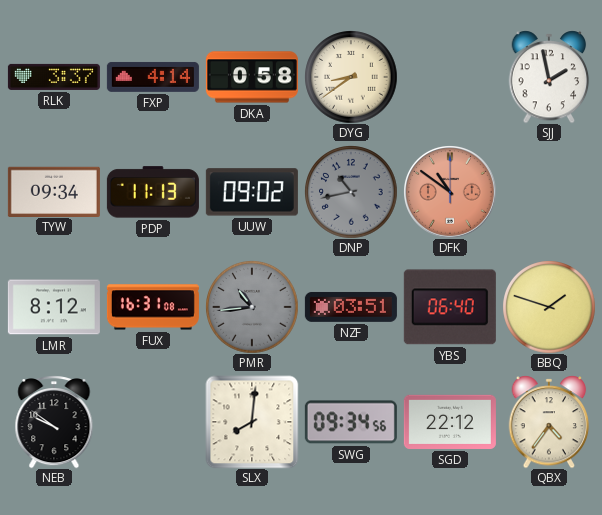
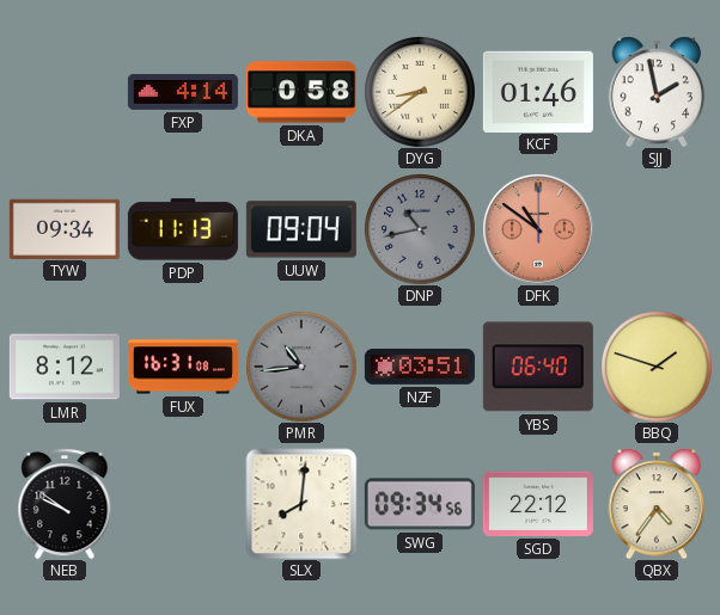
RLK: 3:37 -> none (54, 77)
KCF: none -> 01:46 (538, 91)
UUW: 09:02 -> 09:04 (301, 229)
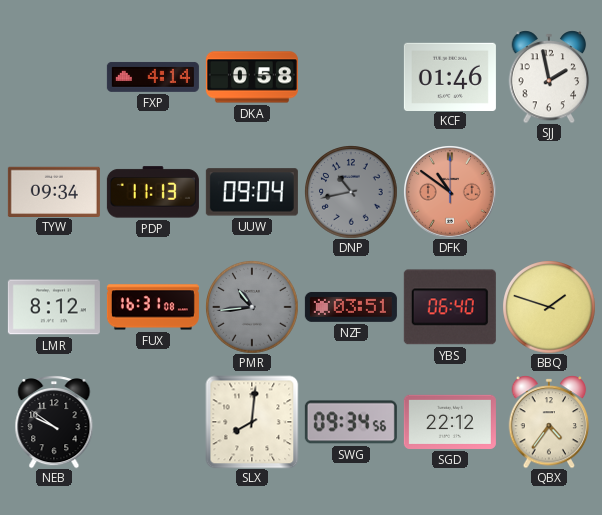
DYG: 8:39 -> none (420, 92)
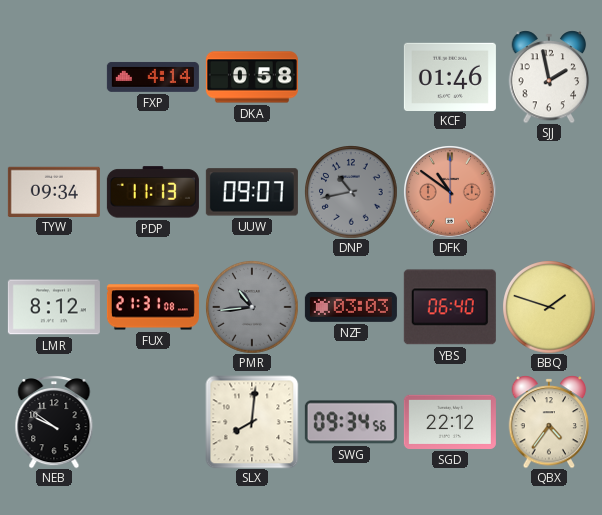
UUW: 09:04 -> 09:07 (252, 192)
FUX: 16:31 -> 21:31 (153, 307)
NZF: 03:51 -> 03:03 (351, 307)
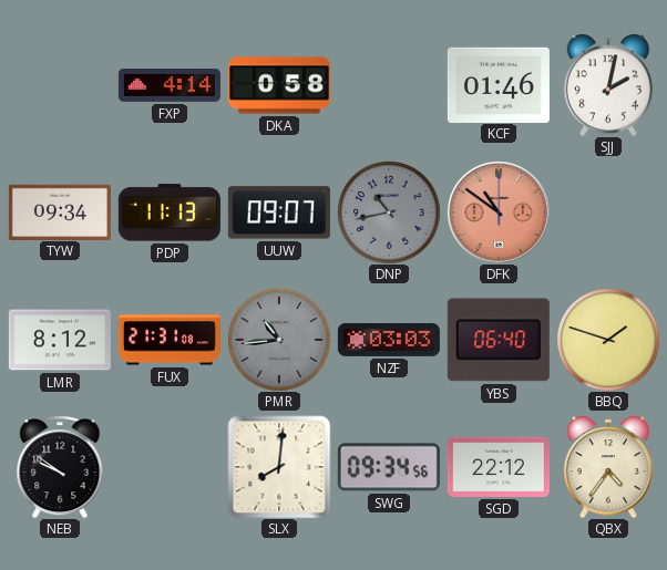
SJJ: 1:58 -> 2:02 (608, 85)
